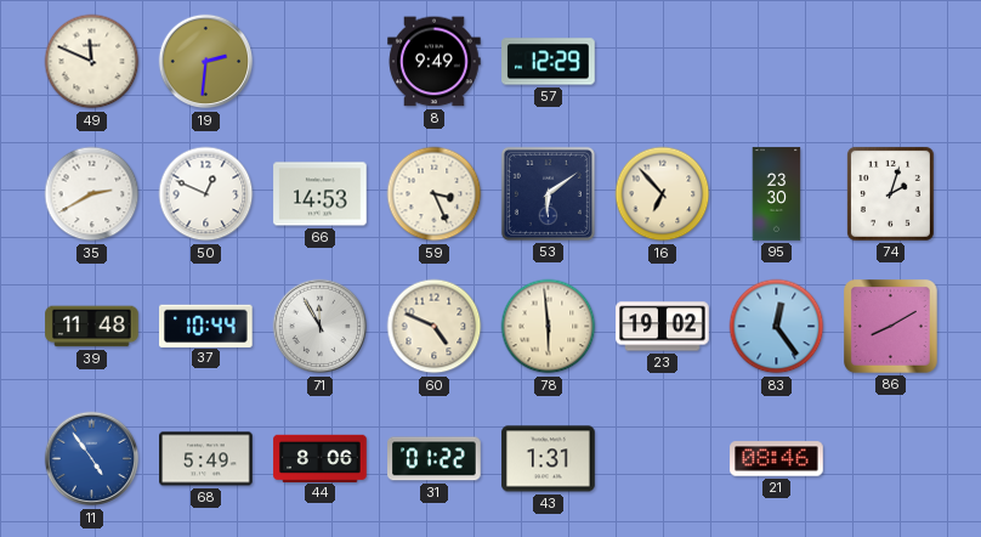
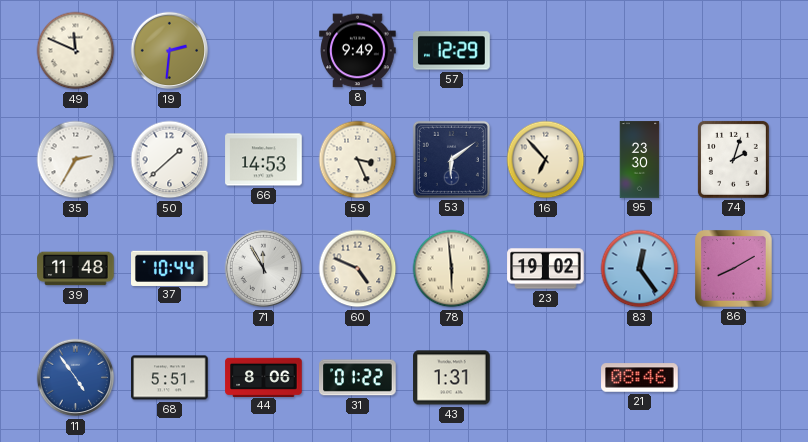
35: 2:40 -> 2:35 (76, 160)
50: 12:49 -> 1:38 (170, 160)
68: 5:49 -> 5:51 (170, 378)
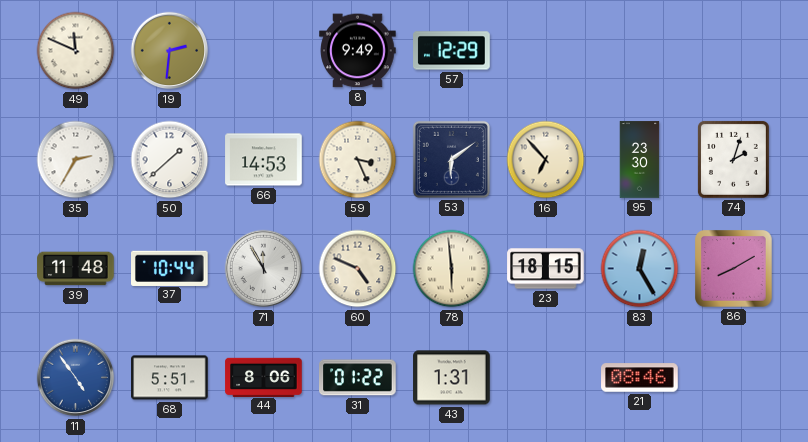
23: 19:02 -> 18:15 (546, 269)
83: 12:24 -> 12:25 (640, 269)
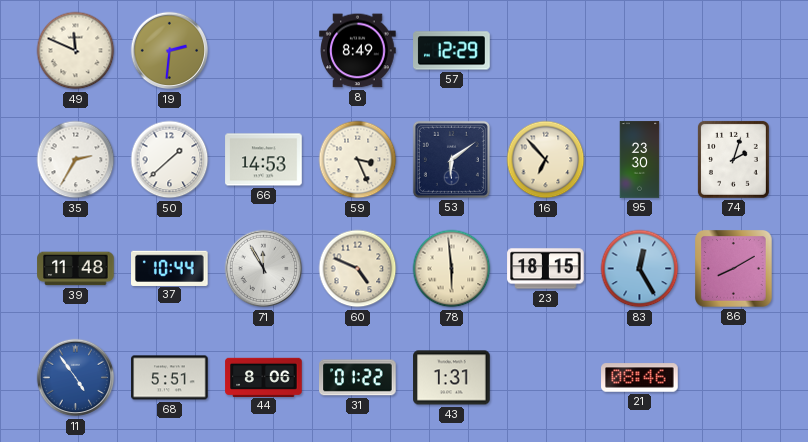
8: 9:49 -> 8:49 (358, 51)
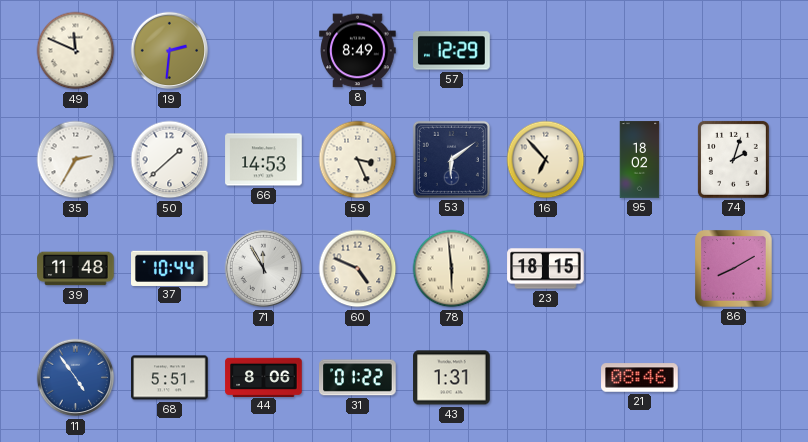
95: 23:30 -> 18:02 (640, 160)
83: 12:25 -> none (640, 269)
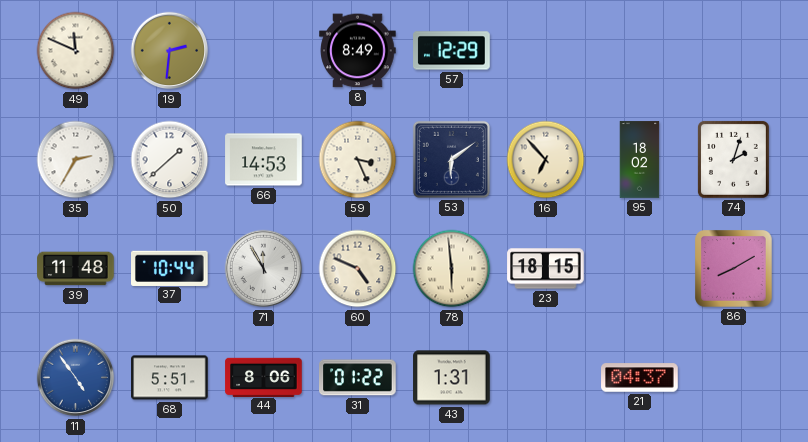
21: 08:46 -> 04:37 (640, 378)
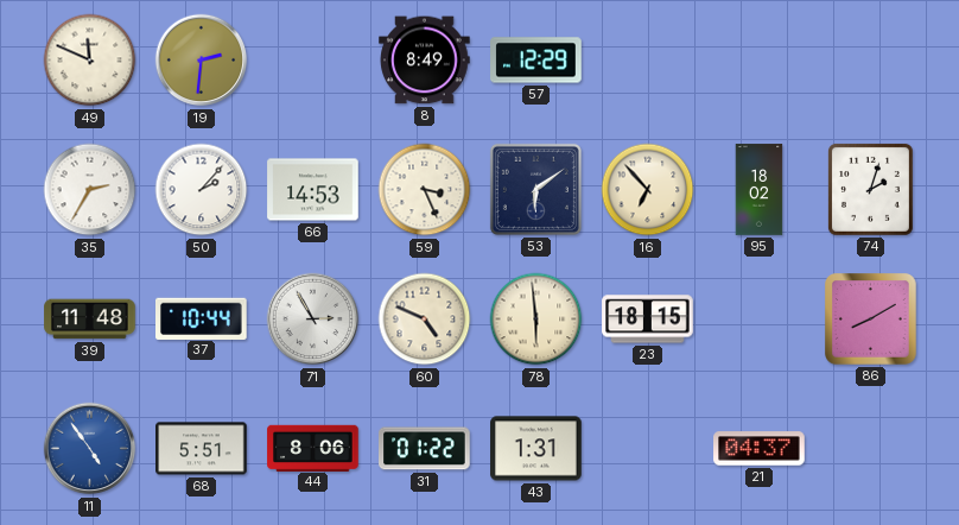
50: 1:38 -> 2:07 (202, 190)
71: 11:55 -> 2:55 (313, 320)
